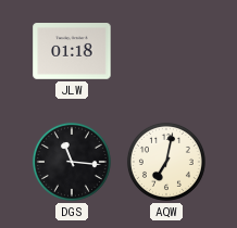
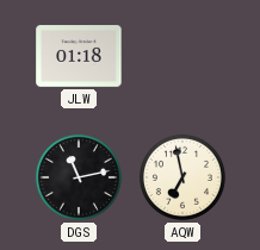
DGS: 11:16 -> 11:13 (79, 177)
AQW: 7:02 -> 6:58 (182, 177)
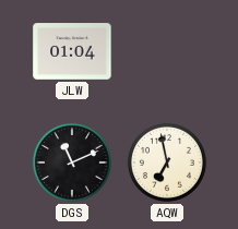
JLW: 01:18 -> 01:04 (72, 51)
DGS: 11:13 -> 11:11 (72, 162)
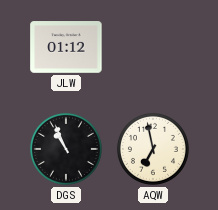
JLW: 01:04 -> 01:12 (66, 47)
DGS: 11:11 -> 10:56 (66, 149)
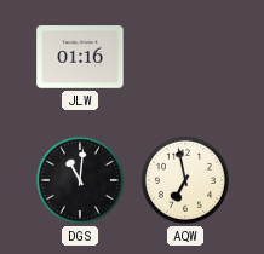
JLW: 01:12 -> 01:16 (80, 57)
DGS: 10:56 -> 11:01 (80, 180)
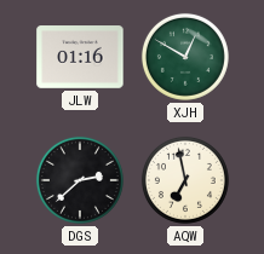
XJH: none -> 12:50 (185, 57)
DGS: 11:01 -> 2:38 (80, 180)
